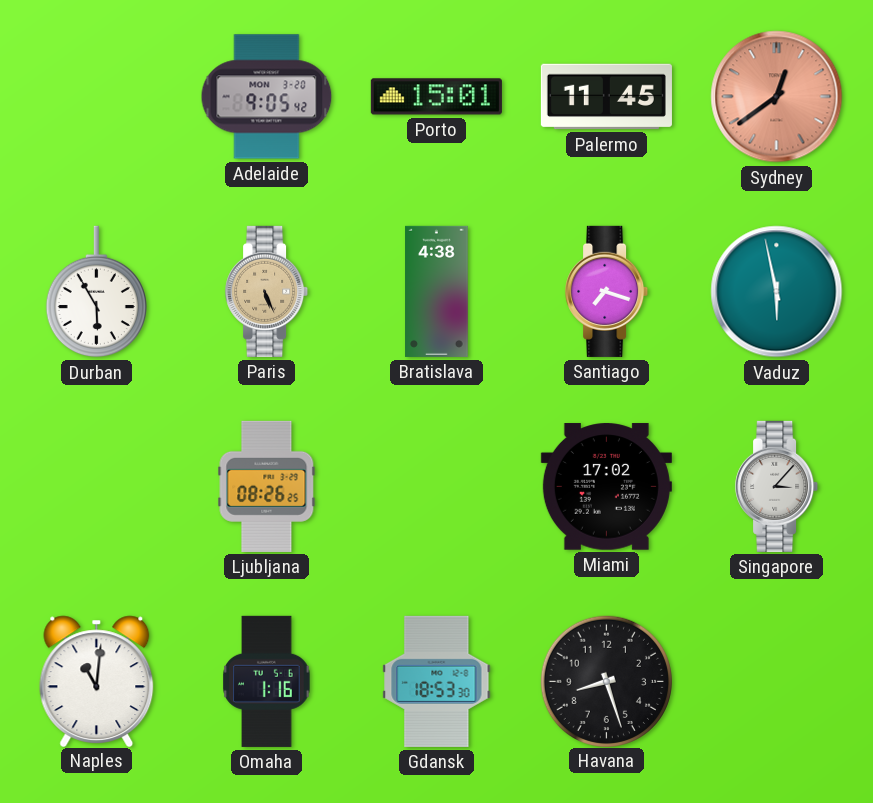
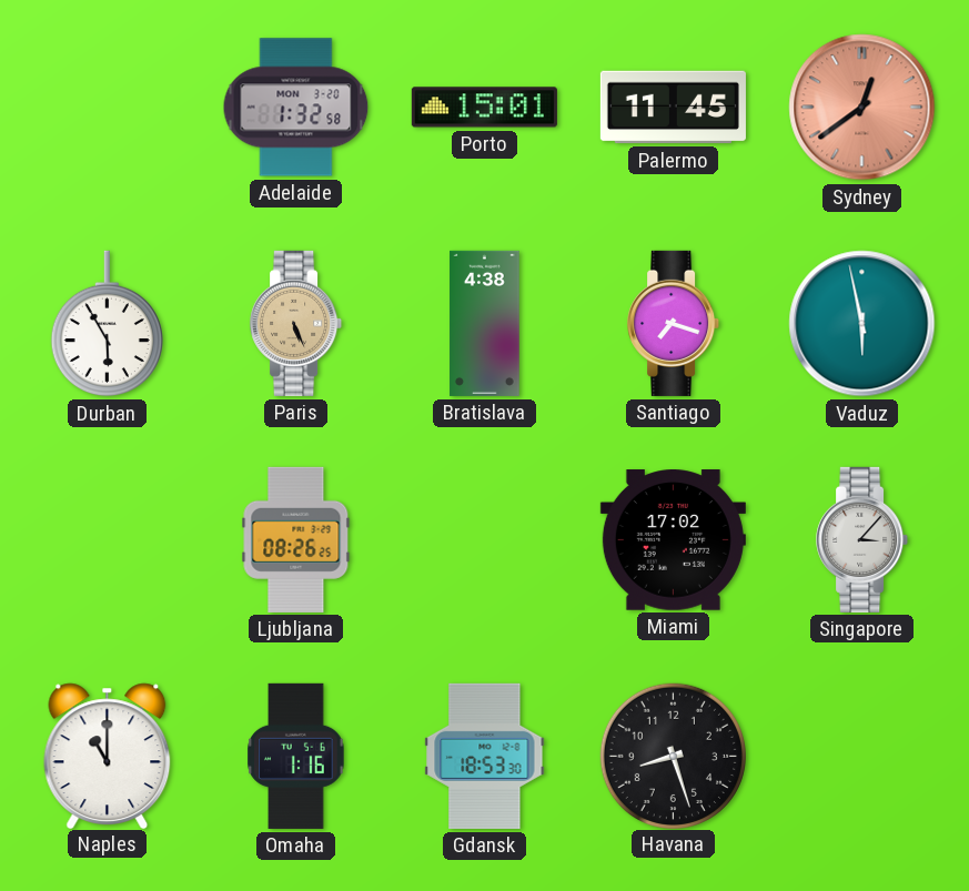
Adelaide: 9:05 -> 1:32 (296, 108)
Naples: 11:01 -> 11:00 (108, 756)
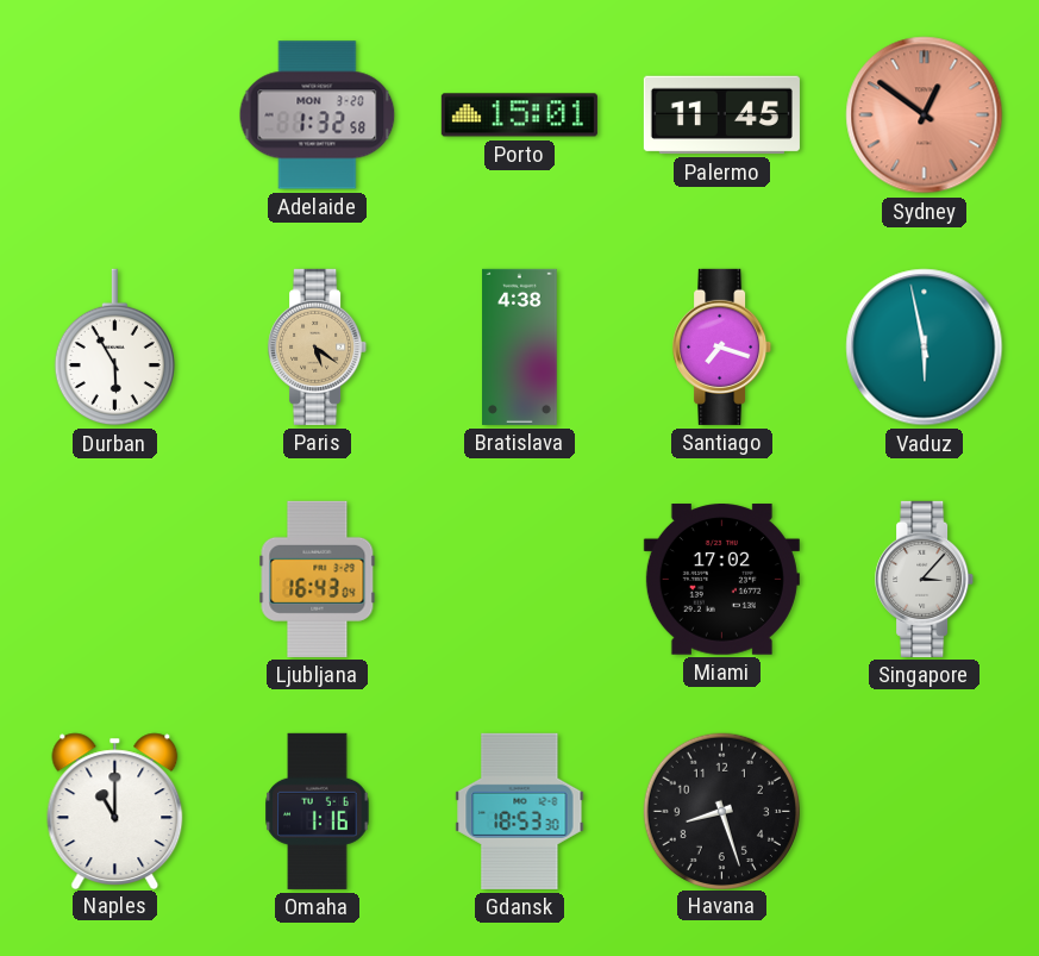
Sydney: 12:39 -> 12:51 (925, 115)
Paris: 5:26 -> 5:21 (318, 346)
Ljubljana: 08:26 -> 16:43 (318, 579)
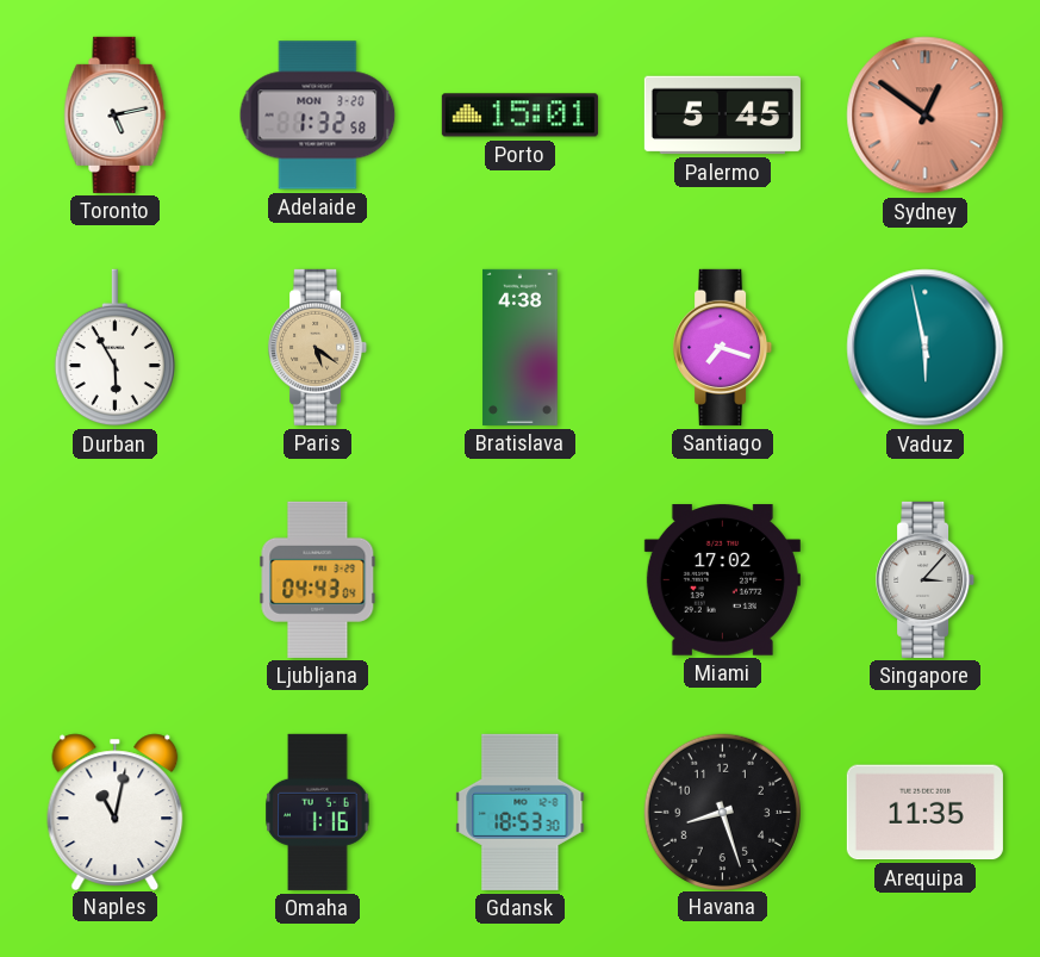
Toronto: none -> 5:13 (116, 114)
Palermo: 11:45 -> 5:45 (722, 116)
Ljubljana: 16:43 -> 04:43 (318, 579)
Naples: 11:00 -> 11:02 (116, 812)
Arequipa: none -> 11:35 (924, 813)
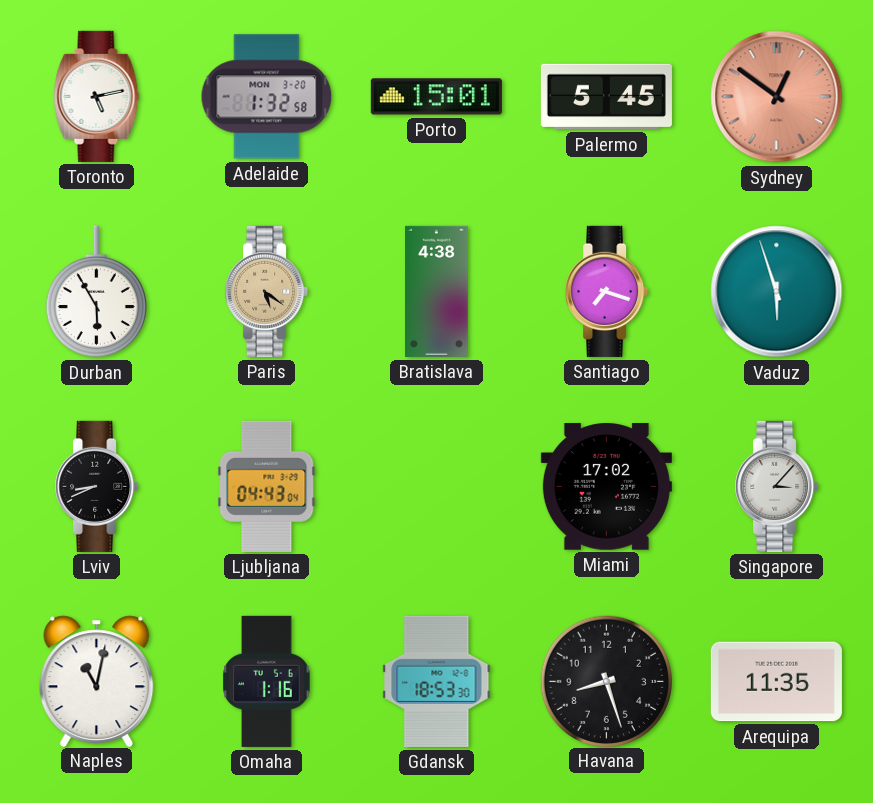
Vaduz: 5:58 -> 5:57 (777, 292)
Lviv: none -> 8:41 (97, 486)
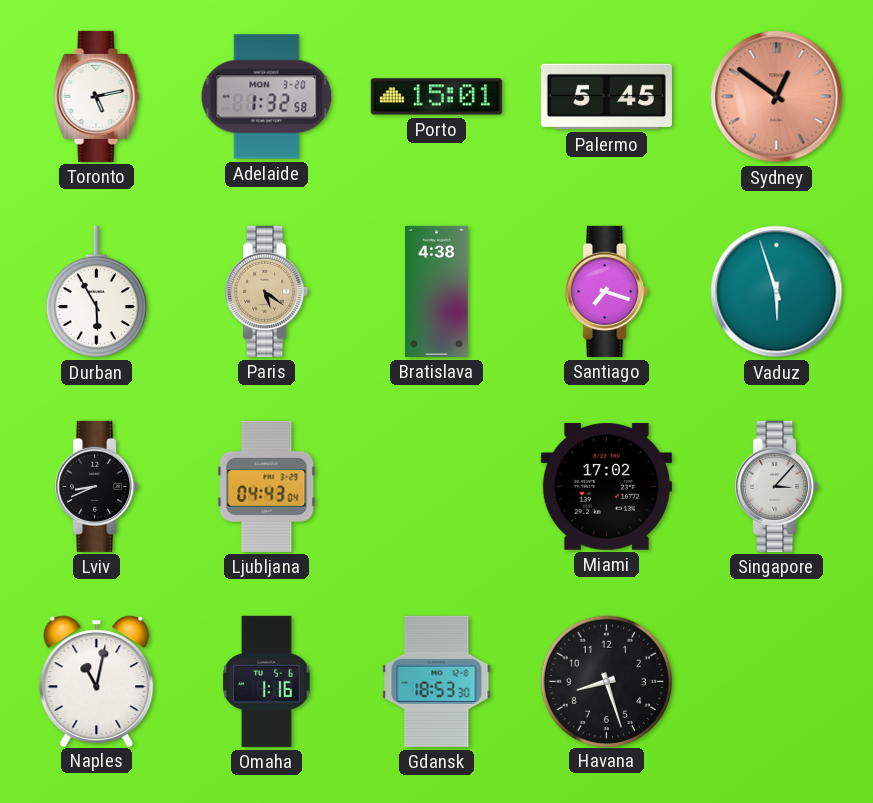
Arequipa: 11:35 -> none (776, 682)
